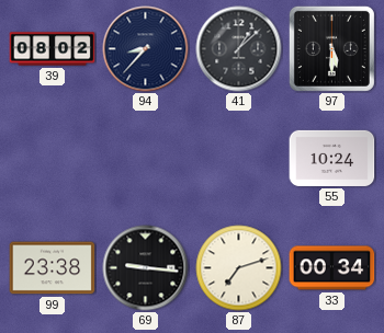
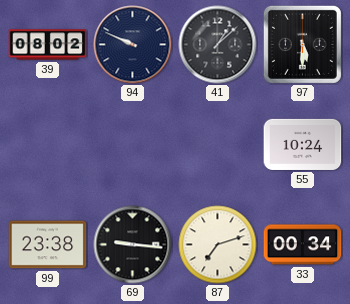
94: 8:37 -> 9:49 (133, 45)
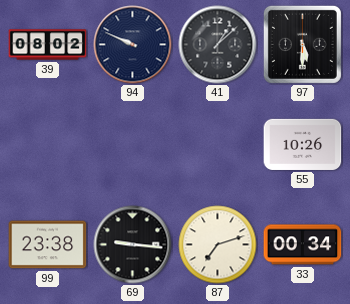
55: 10:24 -> 10:26 (303, 144)
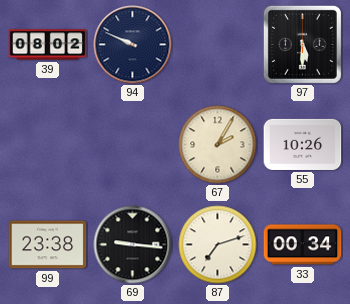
41: 1:08 -> none (218, 45)
67: none -> 2:05 (218, 145)
